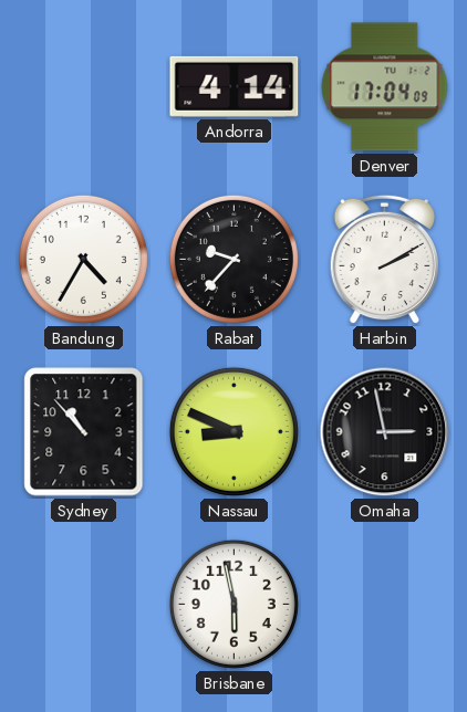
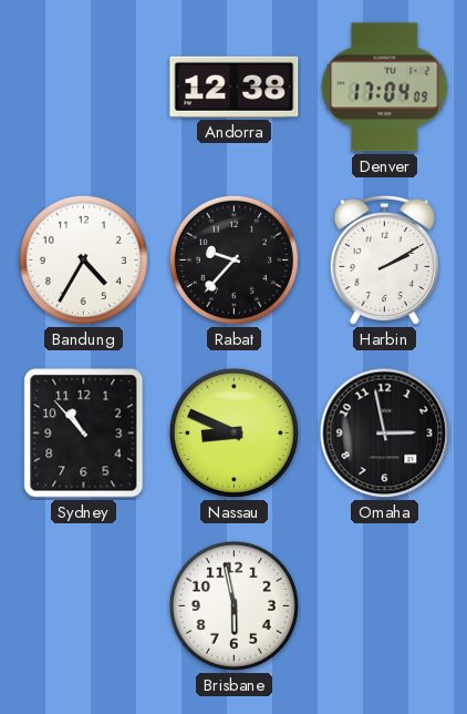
Andorra: 4:14 -> 12:38 (235, 86)
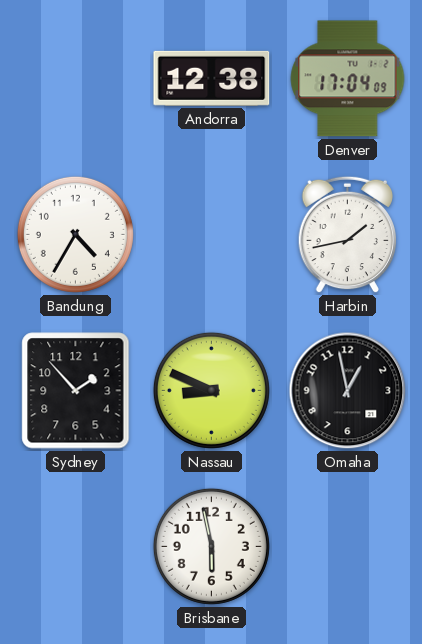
Rabat: 9:37 -> none (233, 259)
Harbin: 2:10 -> 1:43 (347, 235)
Sydney: 10:53 -> 1:53 (76, 391)
Omaha: 2:58 -> 12:58 (348, 391)
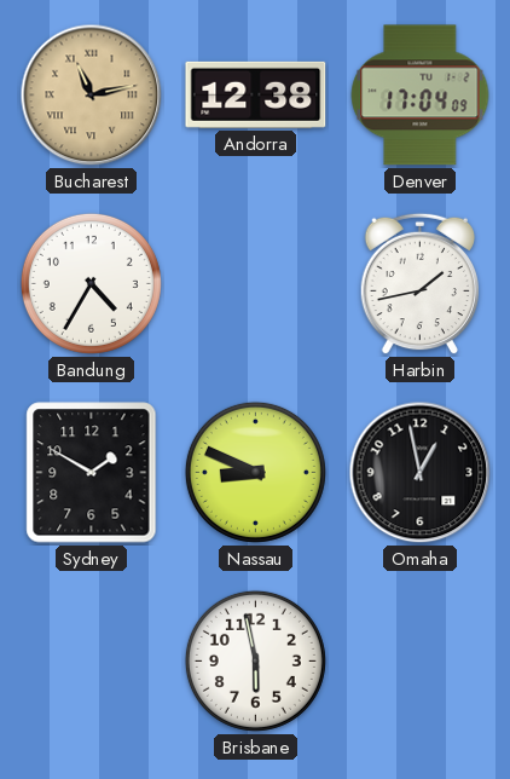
Bucharest: none -> 11:13 (92, 96)
Sydney: 1:53 -> 1:50 (92, 473)
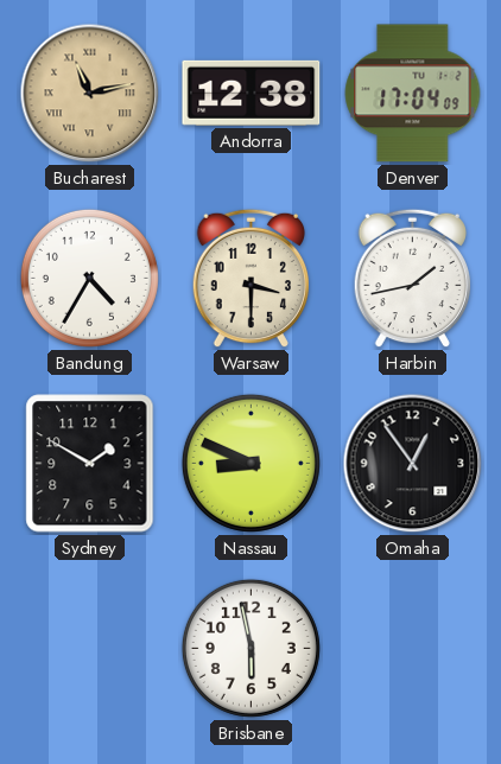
Warsaw: none -> 3:30 (251, 279)
Omaha: 12:58 -> 12:54 (413, 464)
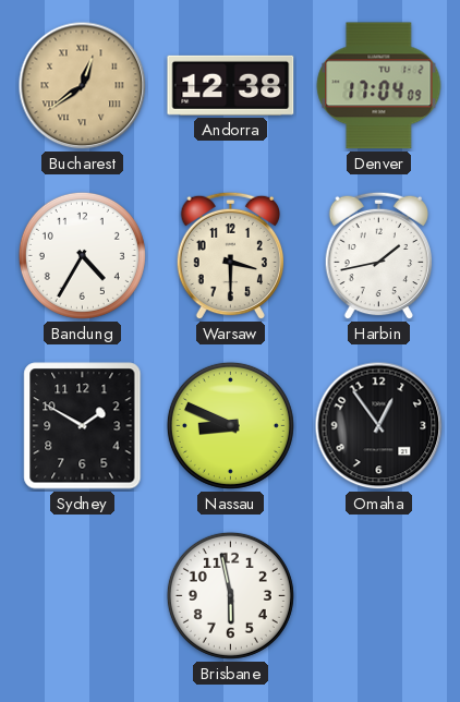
Bucharest: 11:13 -> 12:39 (83, 86)
